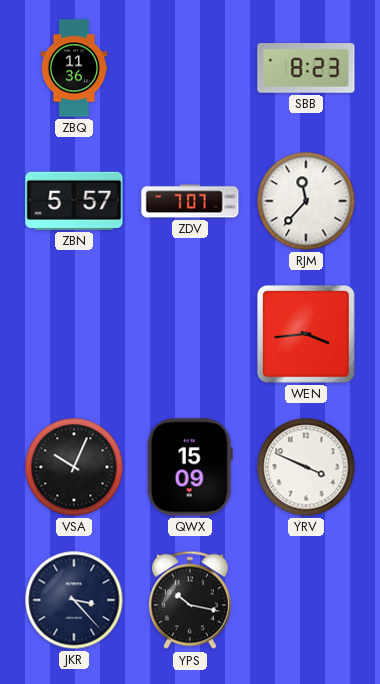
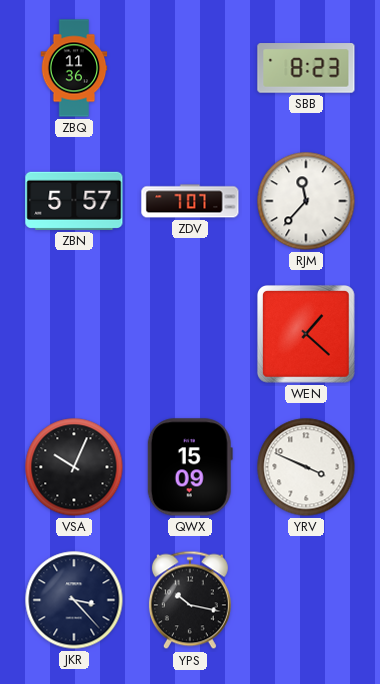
WEN: 3:44 -> 1:22 (307, 335)
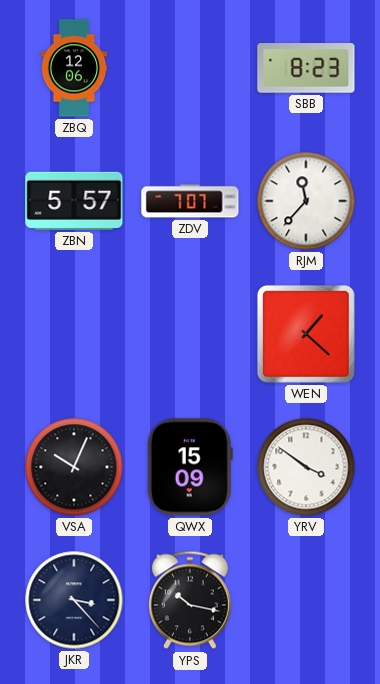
ZBQ: 11:36 -> 12:06 (74, 68)
YRV: 3:49 -> 3:51 (306, 467)
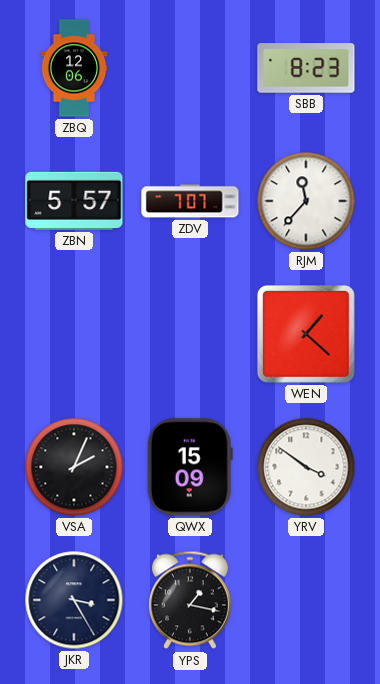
VSA: 10:04 -> 2:04 (74, 467)
JKR: 3:23 -> 3:25 (74, 600)
YPS: 10:17 -> 1:17 (190, 600)
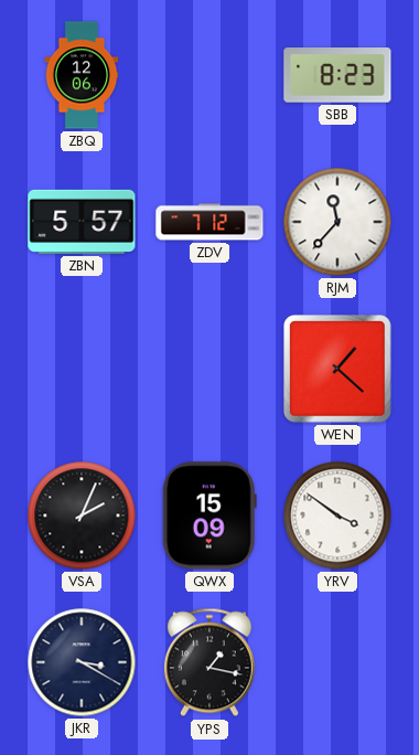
ZDV: 7:07 -> 7:12 (209, 222)
JKR: 3:25 -> 3:20 (82, 662)
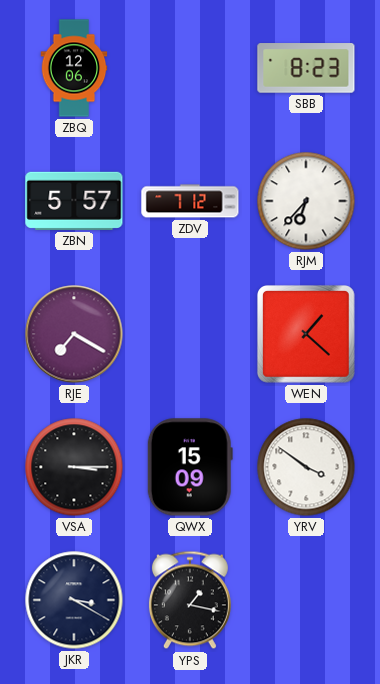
RJM: 11:37 -> 6:37 (306, 201)
RJE: none -> 7:20 (74, 334)
VSA: 2:04 -> 3:15 (74, 467)
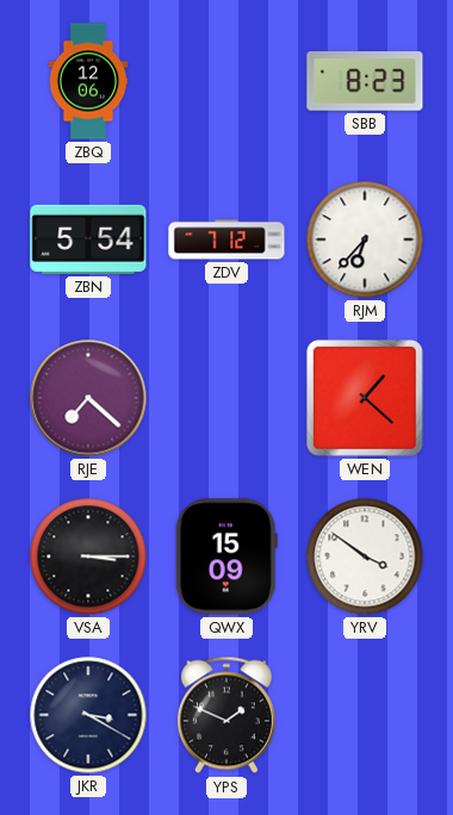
ZBN: 5:57 -> 5:54 (88, 239)
RJE: 7:20 -> 7:22 (88, 398)
YPS: 1:17 -> 1:49 (226, 715)
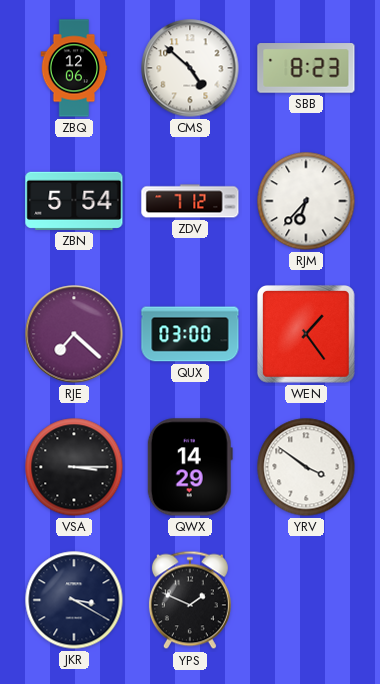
CMS: none -> 4:52 (190, 68)
QUX: none -> 03:00 (190, 334)
WEN: 1:22 -> 1:24 (307, 335)
QWX: 15:09 -> 14:29 (190, 467)
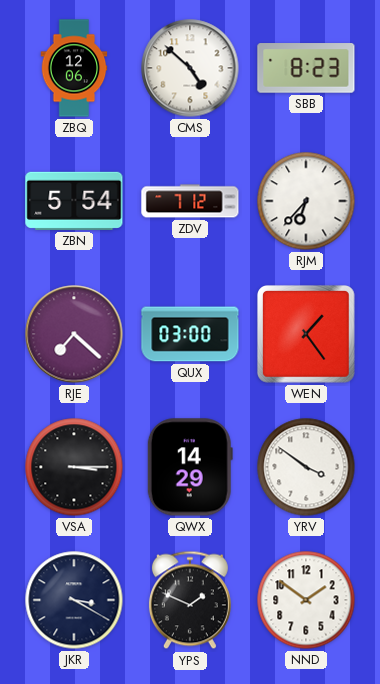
NND: none -> 1:51 (306, 600)
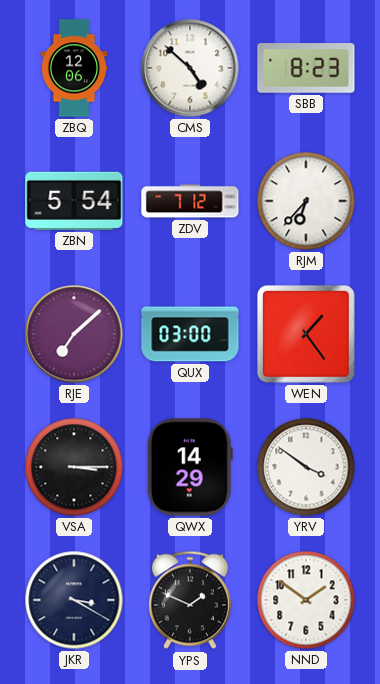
RJE: 7:22 -> 7:08 (74, 334)
